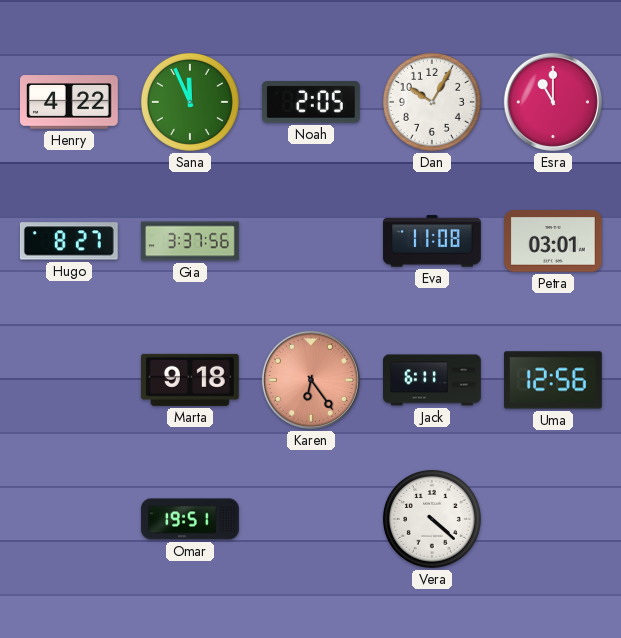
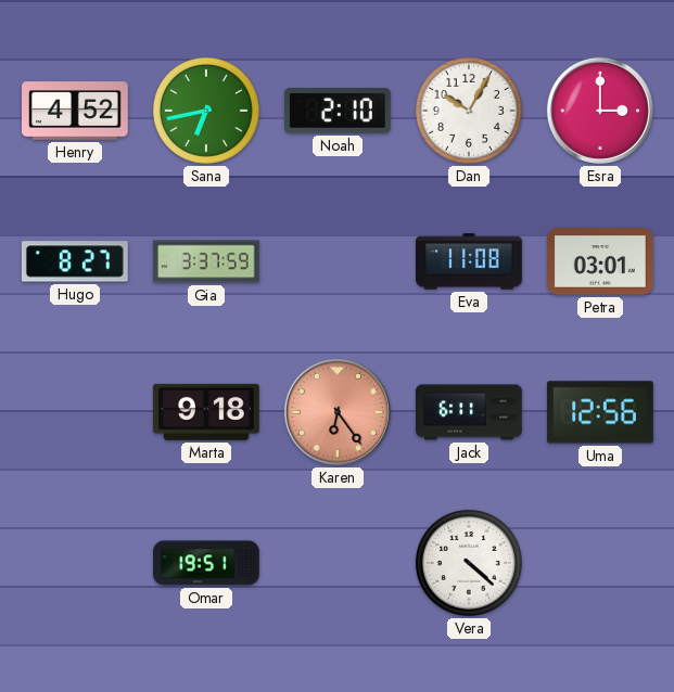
Henry: 4:22 -> 4:52 (76, 111)
Sana: 11:56 -> 6:43 (206, 111)
Noah: 2:05 -> 2:10 (338, 111)
Esra: 11:00 -> 3:00 (600, 111)
Gia: 3:37:56 -> 3:37:59 (206, 261)
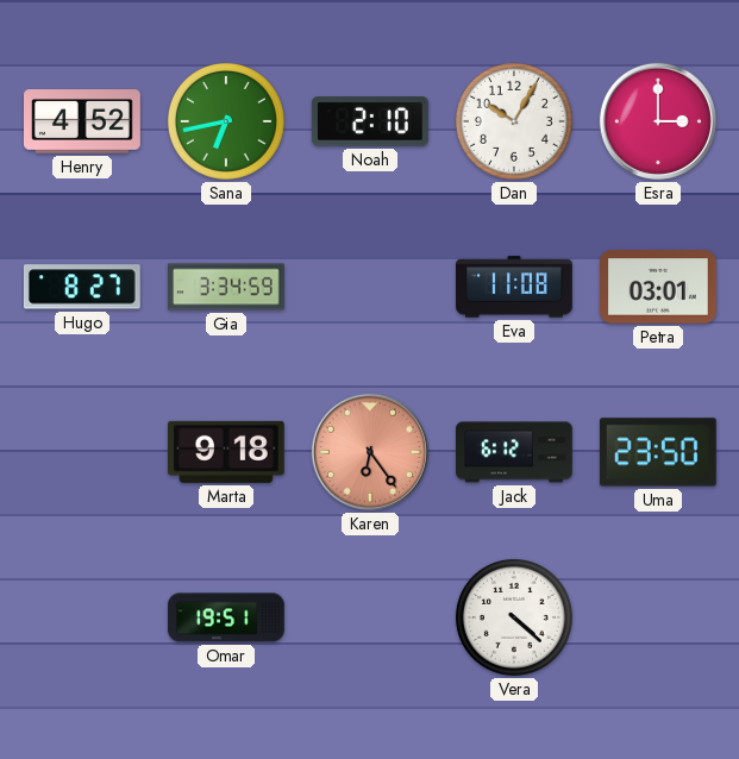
Gia: 3:37 -> 3:34 (226, 287)
Jack: 6:11 -> 6:12 (515, 452)
Uma: 12:56 -> 23:50 (658, 452)
